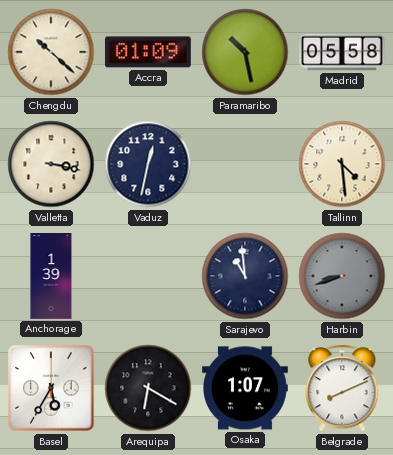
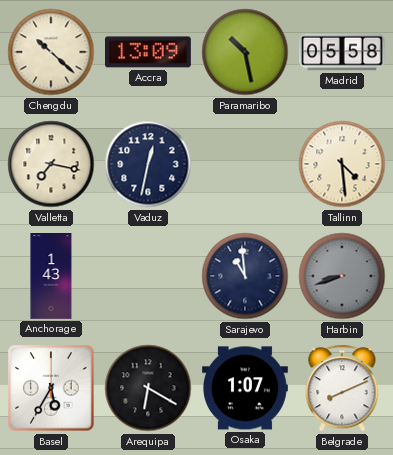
Accra: 01:09 -> 13:09 (148, 52)
Valletta: 3:17 -> 7:17 (51, 164)
Anchorage: 1:39 -> 1:43 (51, 276)
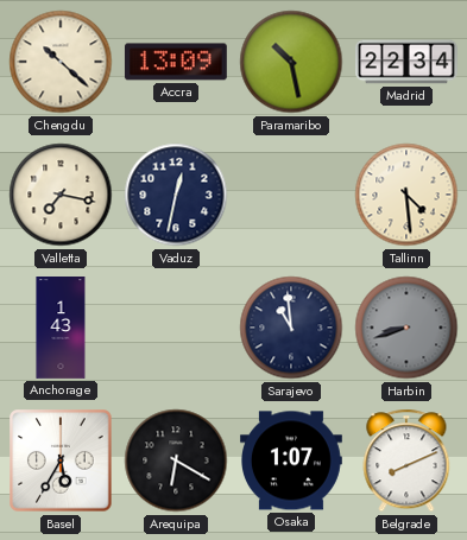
Madrid: 05:58 -> 22:34 (408, 62)
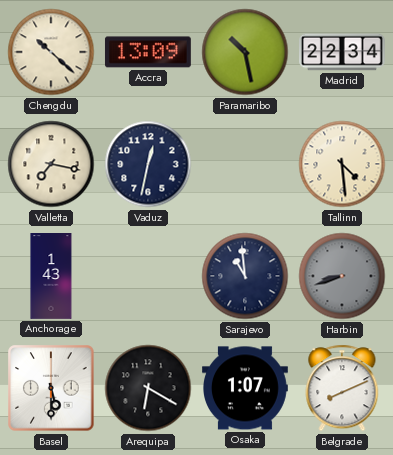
Basel: 5:35 -> 5:30 (51, 388)
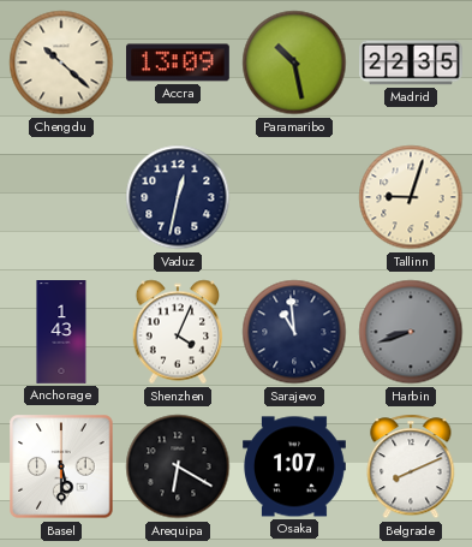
Madrid: 22:34 -> 22:35 (412, 63)
Valletta: 7:17 -> none (51, 164)
Tallinn: 4:29 -> 9:03 (411, 197)
Shenzhen: none -> 4:04 (178, 332)
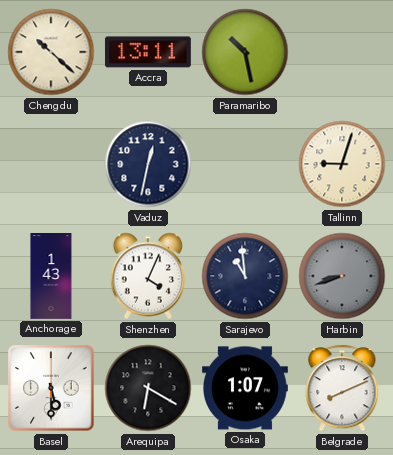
Accra: 13:09 -> 13:11 (148, 52)
Madrid: 22:35 -> none (412, 63)
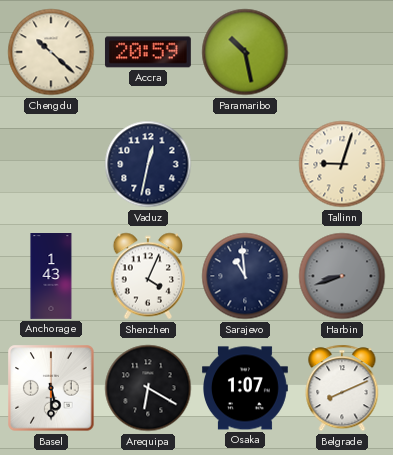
Accra: 13:11 -> 20:59 (148, 52)
